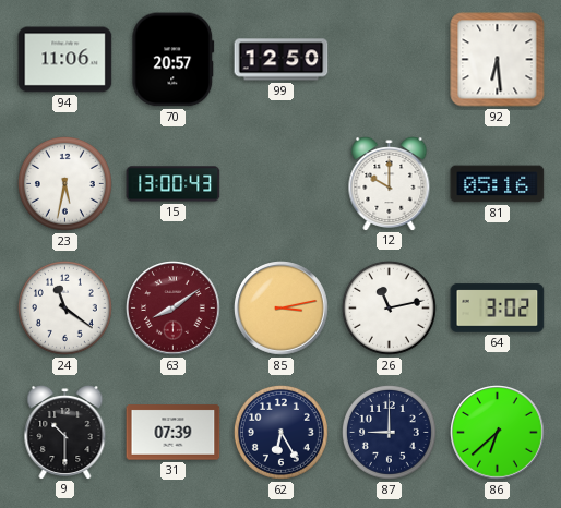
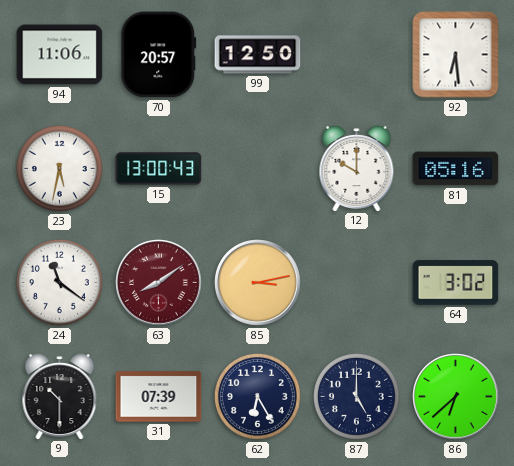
26: 11:13 -> none (389, 307)
87: 9:00 -> 5:00 (356, 396)
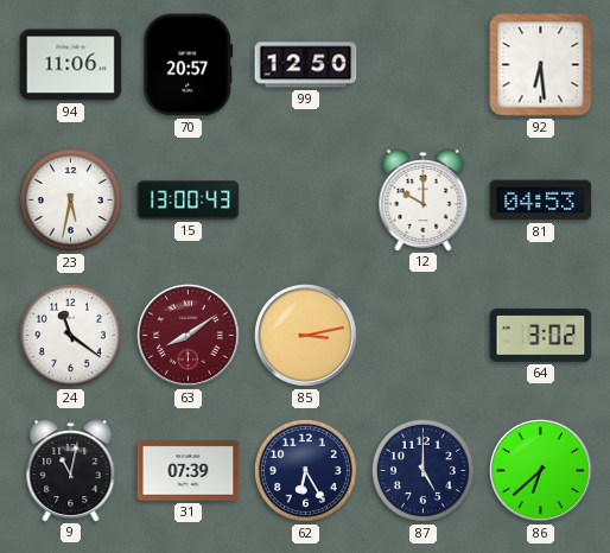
81: 05:16 -> 04:53 (541, 201)
9: 10:30 -> 11:02 (71, 471)
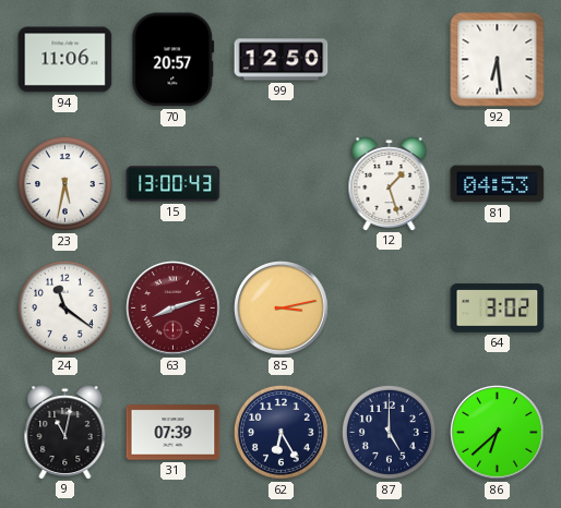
12: 10:00 -> 1:27 (390, 184)
63: 8:09 -> 8:12 (174, 309)
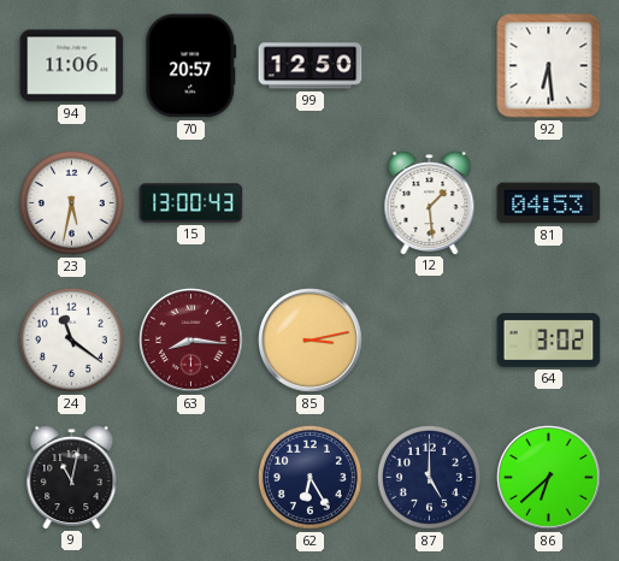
12: 1:27 -> 1:29 (430, 203)
63: 8:12 -> 8:16 (191, 341)
31: 07:39 -> none (174, 433)
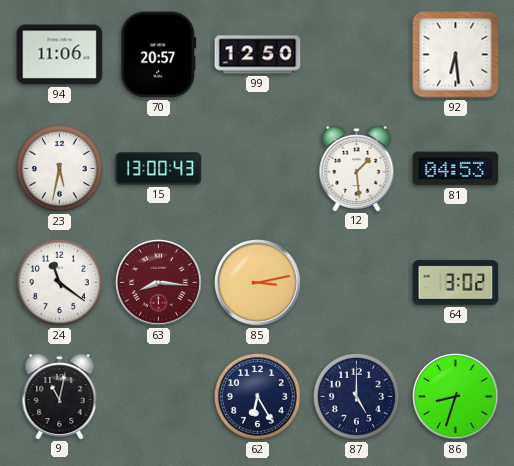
86: 6:38 -> 8:33 (456, 397)
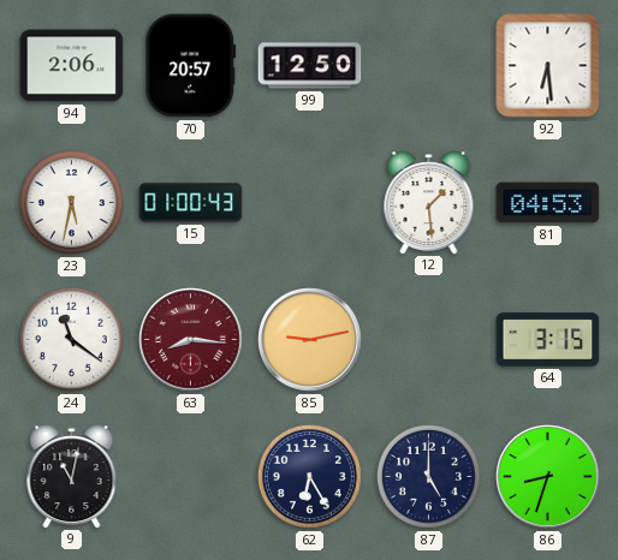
94: 11:06 -> 2:06 (72, 66)
15: 13:00 -> 01:00 (191, 203)
85: 3:13 -> 9:13 (310, 340)
64: 3:02 -> 3:15 (548, 340)
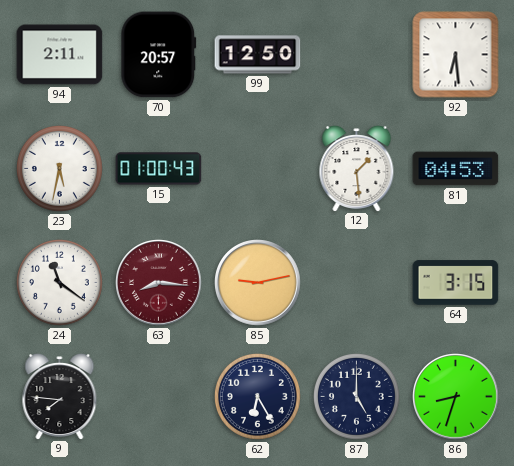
94: 2:06 -> 2:11 (60, 55)
9: 11:02 -> 7:46 (60, 397)
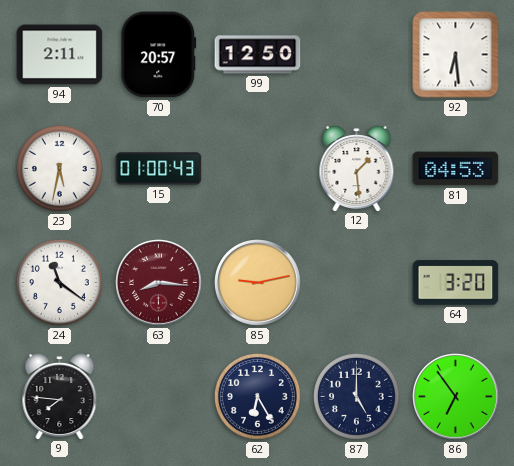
64: 3:15 -> 3:20 (456, 283)
86: 8:33 -> 6:54 (456, 397)
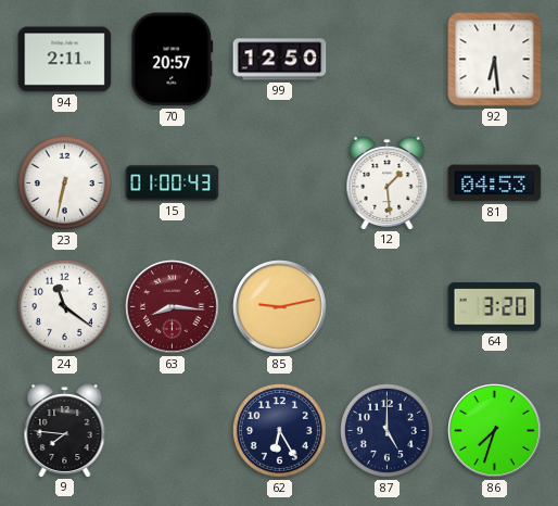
23: 5:32 -> 6:32 (64, 182)
86: 6:54 -> 7:33 (495, 431)
